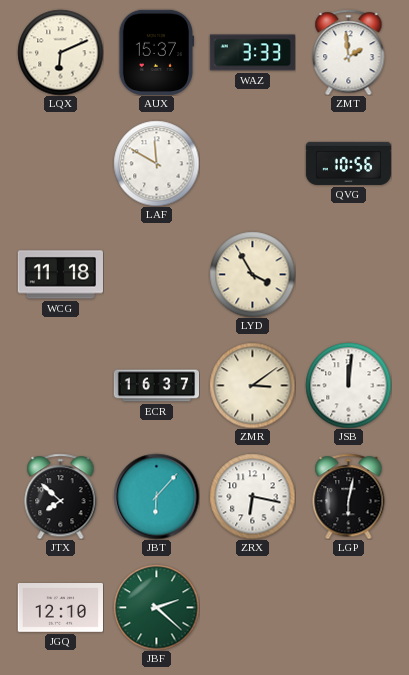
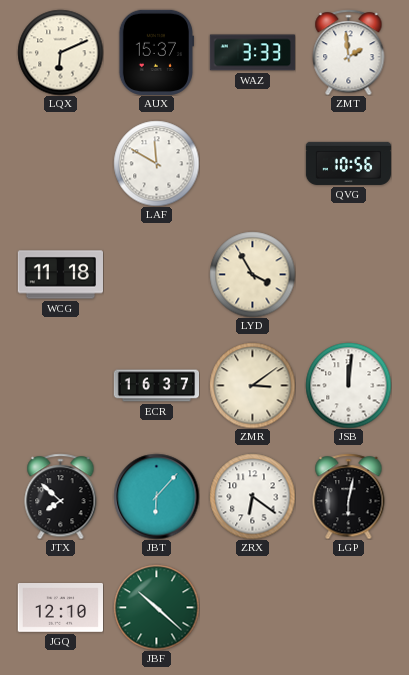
ZRX: 6:17 -> 6:21 (252, 496)
JBF: 2:22 -> 10:22 (156, 607)
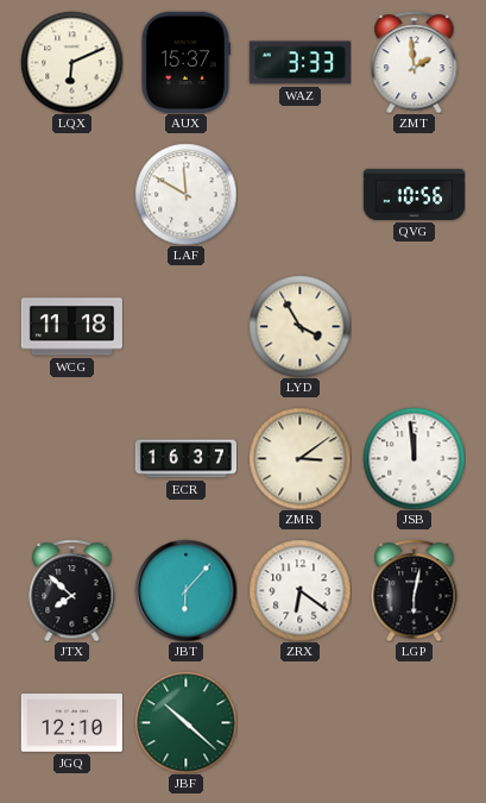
JSB: 12:01 -> 11:59 (414, 458)
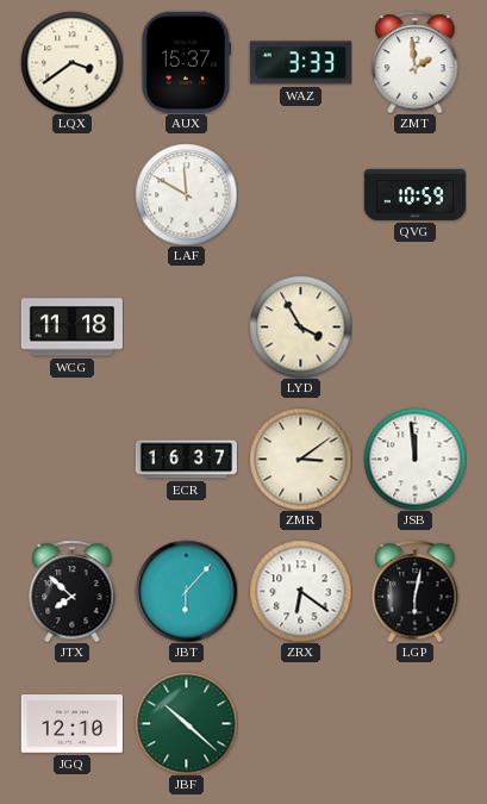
LQX: 6:11 -> 3:39 (71, 62)
QVG: 10:56 -> 10:59 (414, 194)
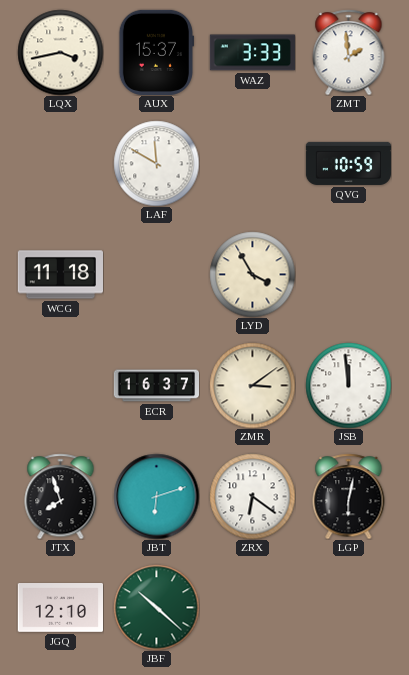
LQX: 3:39 -> 3:43 (60, 52)
JTX: 7:52 -> 7:57 (61, 496)
JBT: 6:07 -> 6:12 (156, 496)
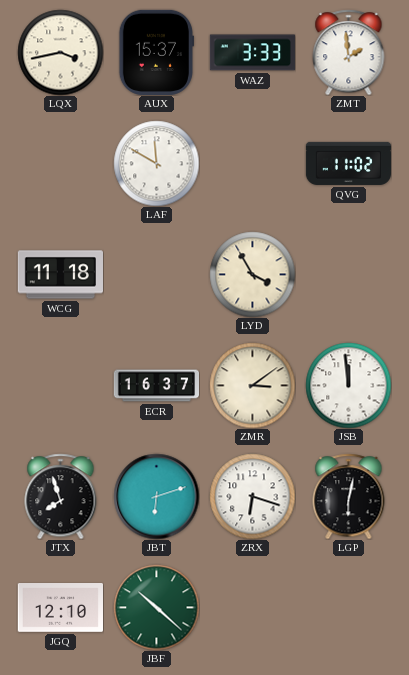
QVG: 10:59 -> 11:02 (348, 163)
ZRX: 6:21 -> 6:18 (252, 496)
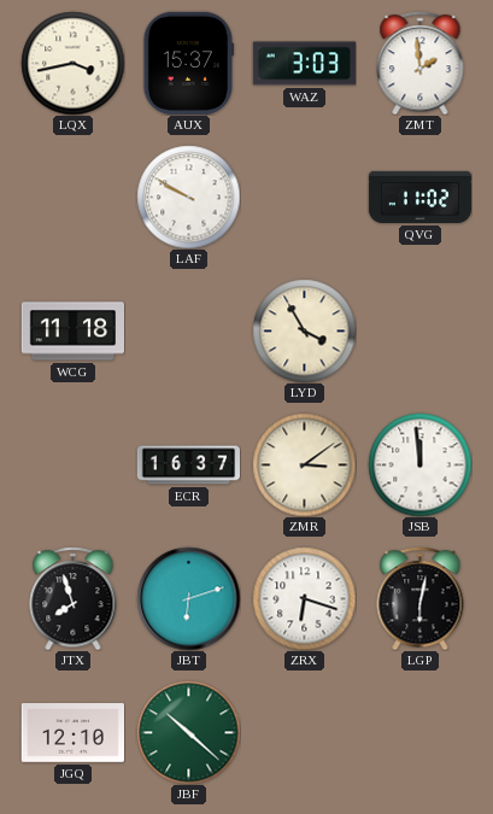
WAZ: 3:33 -> 3:03 (304, 64)
LAF: 11:50 -> 9:50 (188, 197)
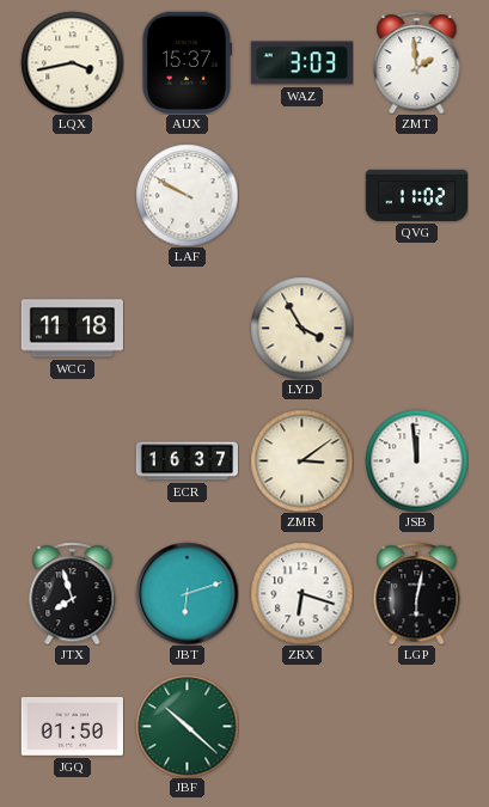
JGQ: 12:10 -> 01:50 (72, 727)
